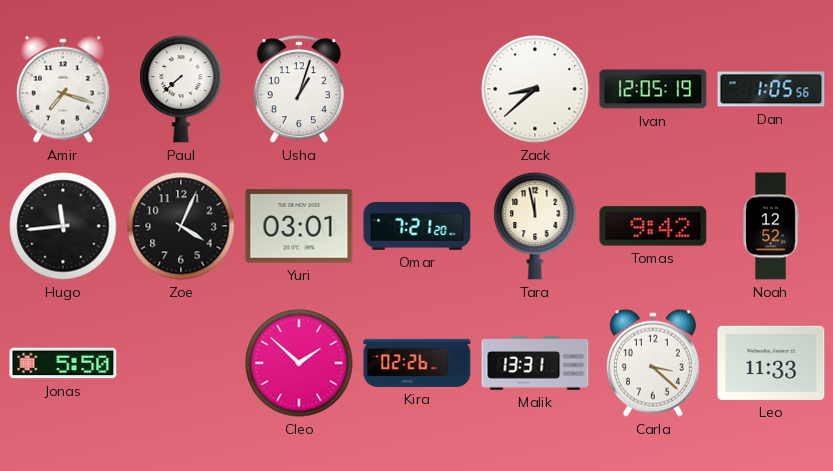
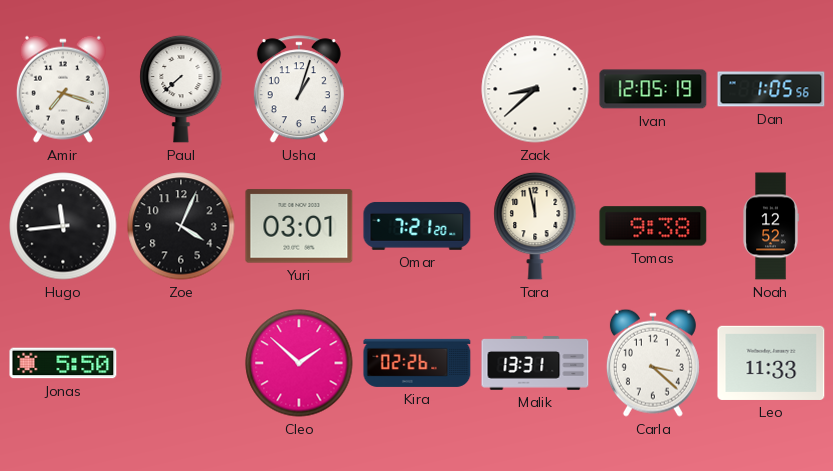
Tomas: 9:42 -> 9:38 (653, 226)
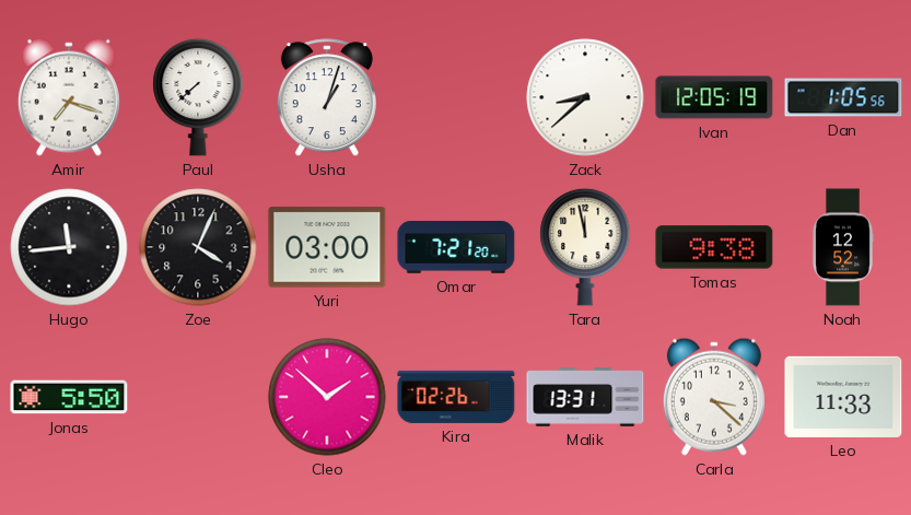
Yuri: 03:01 -> 03:00 (327, 247)
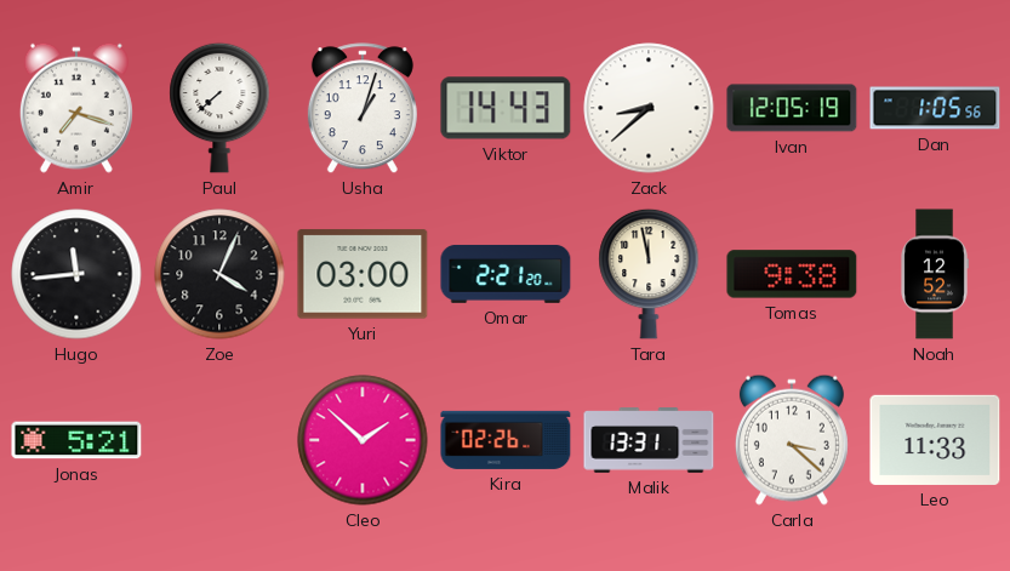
Viktor: none -> 14:43 (506, 108)
Omar: 7:21 -> 2:21 (506, 274)
Jonas: 5:50 -> 5:21 (76, 440)
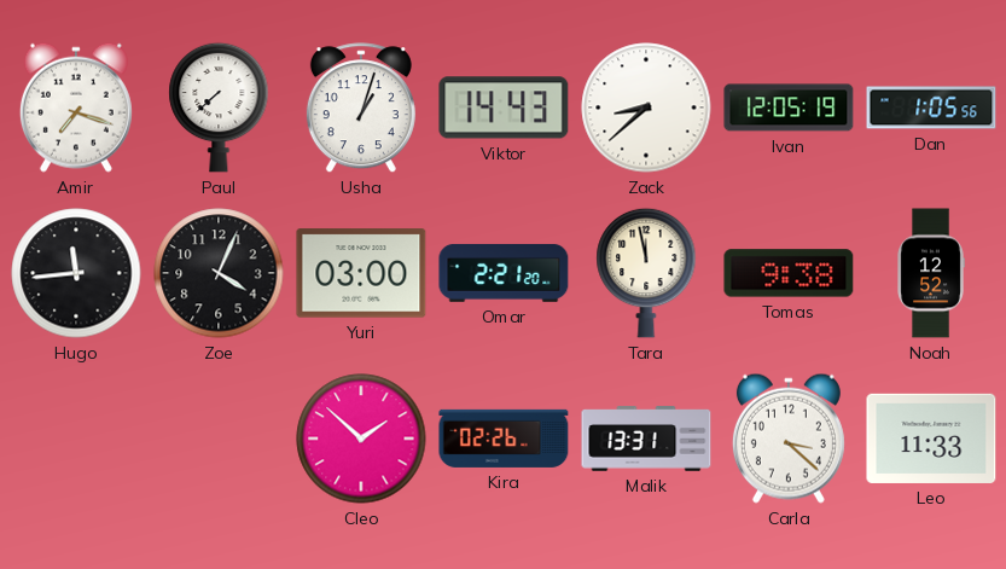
Jonas: 5:21 -> none (76, 440)
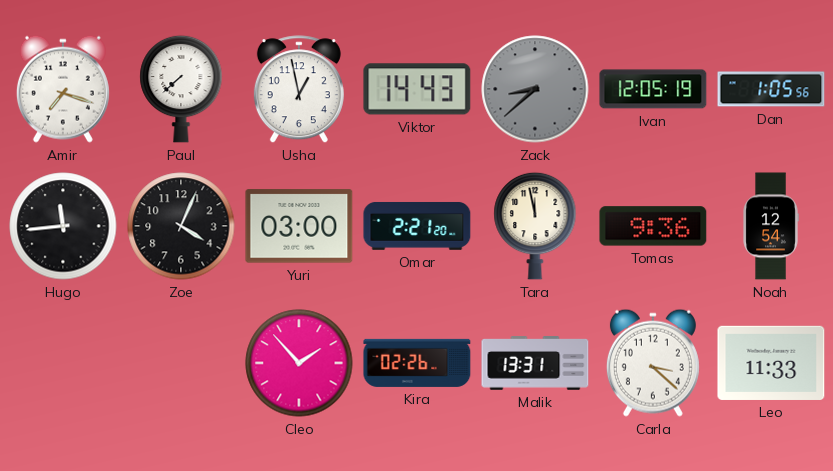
Usha: 1:03 -> 12:58 (299, 90)
Zack dial: white -> grey (535, 89)
Tomas: 9:38 -> 9:36 (653, 226)
Noah: 12:52 -> 12:54 (771, 226)
Cleo: 1:52 -> 1:53 (299, 363)
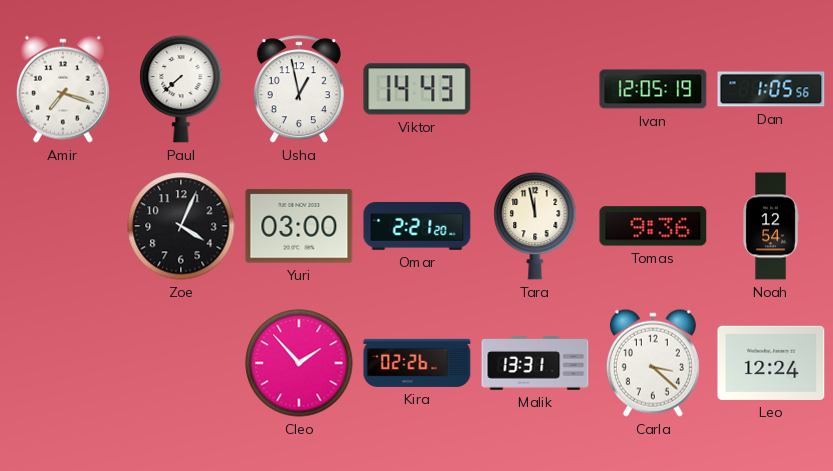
Zack: 8:38 -> none (535, 89)
Hugo: 11:44 -> none (63, 226)
Leo: 11:33 -> 12:24 (771, 363)
